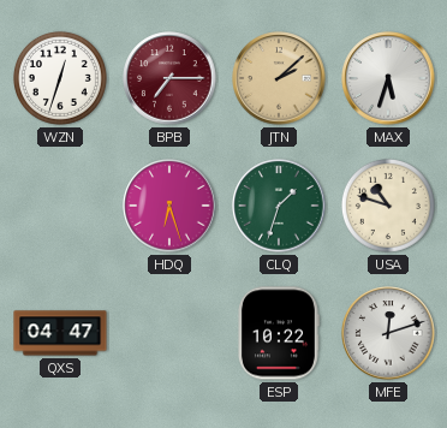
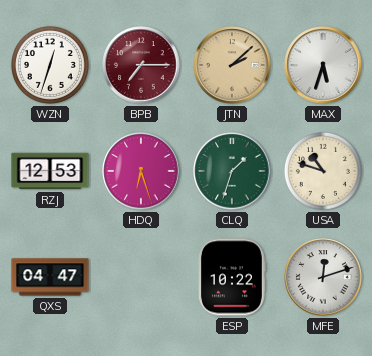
RZJ: none -> 12:53 (50, 171)
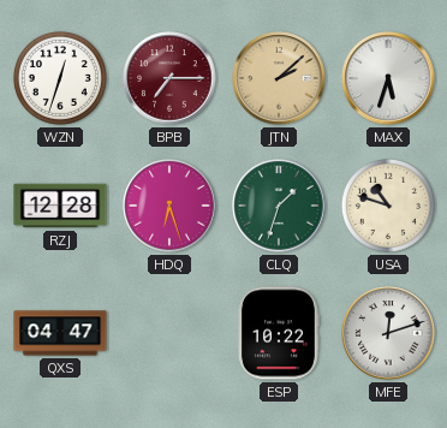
RZJ: 12:53 -> 12:28 (60, 206)
